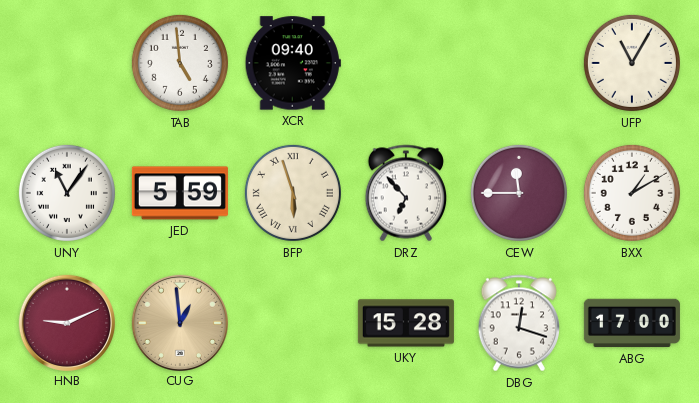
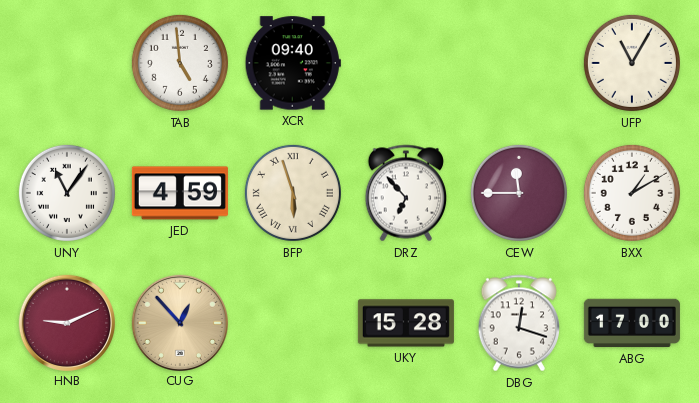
JED: 5:59 -> 4:59 (180, 193)
CUG: 12:59 -> 12:53 (179, 322)
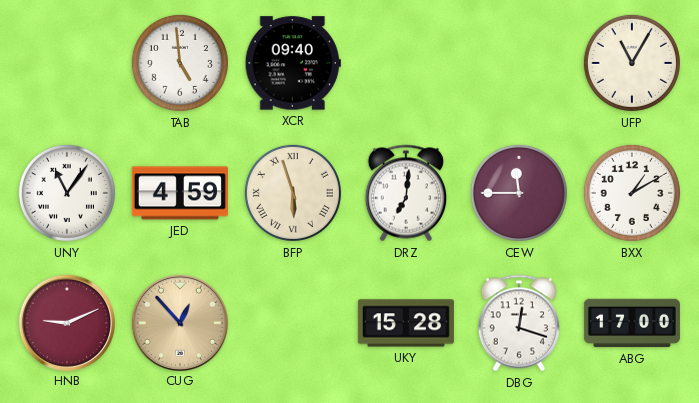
DRZ: 6:53 -> 7:01 (405, 193)
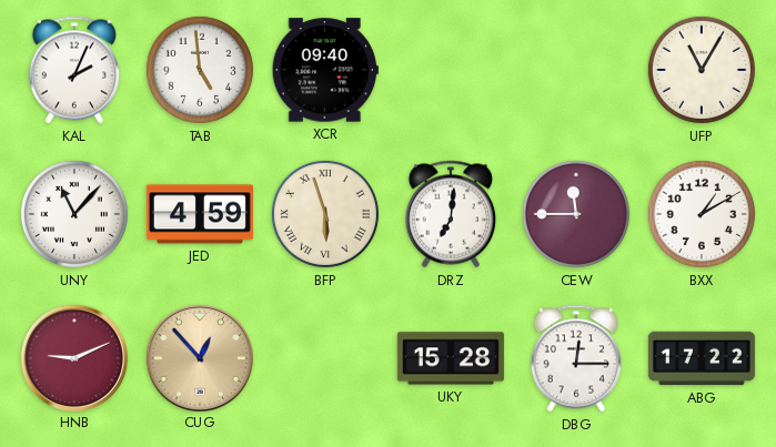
KAL: none -> 2:04 (73, 70)
UNY: 11:06 -> 11:07 (74, 214)
DBG: 12:18 -> 12:15 (575, 358)
ABG: 17:00 -> 17:22 (702, 358)
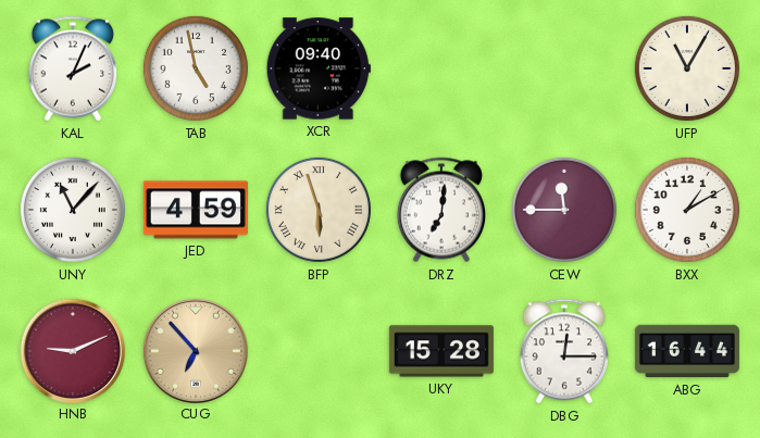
TAB: 4:59 -> 4:58 (196, 68)
CUG: 12:53 -> 6:53 (195, 350)
ABG: 17:22 -> 16:44 (687, 351)
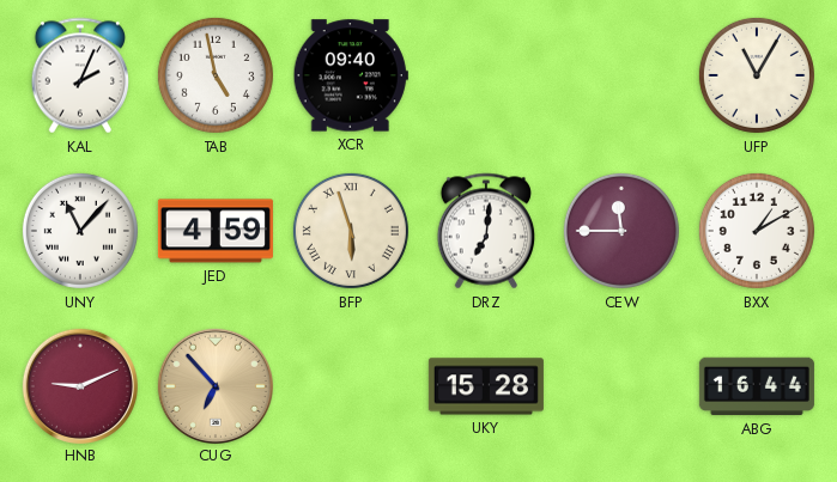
DBG: 12:15 -> none (563, 351)
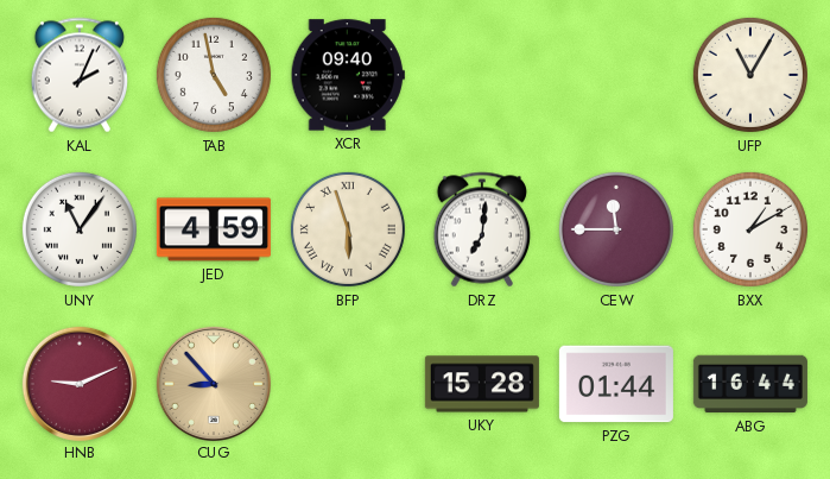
UNY: 11:07 -> 11:06 (80, 229)
CUG: 6:53 -> 8:53 (213, 383)
PZG: none -> 01:44 (616, 384)
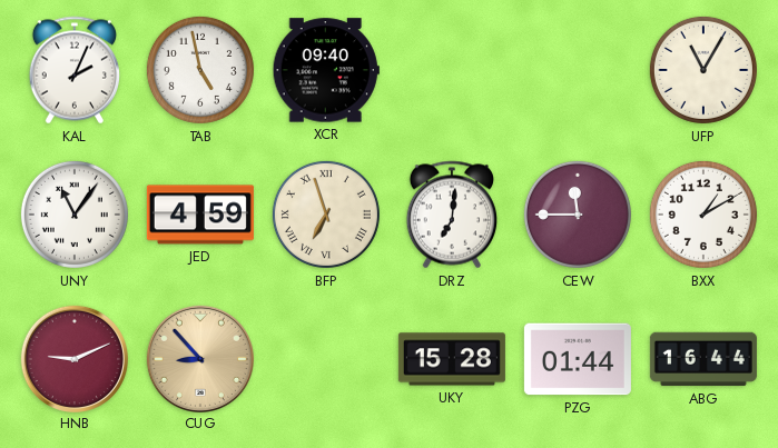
BFP: 5:57 -> 6:57 (326, 215)
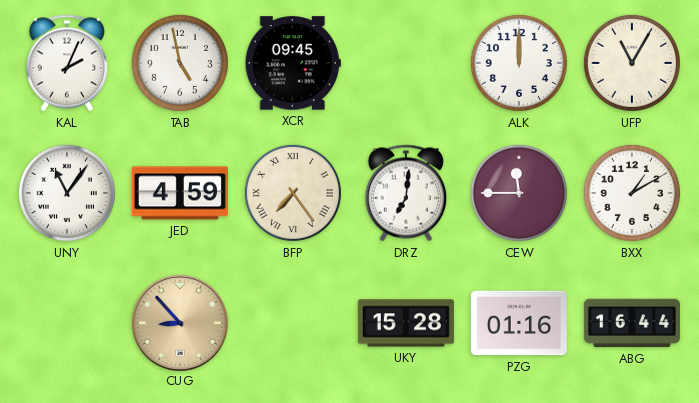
XCR: 09:40 -> 09:45 (293, 63)
ALK: none -> 12:00 (519, 63)
BFP: 6:57 -> 7:24 (293, 193)
HNB: 9:11 -> none (73, 358)
PZG: 01:44 -> 01:16 (519, 323)
